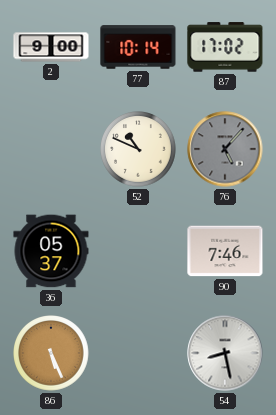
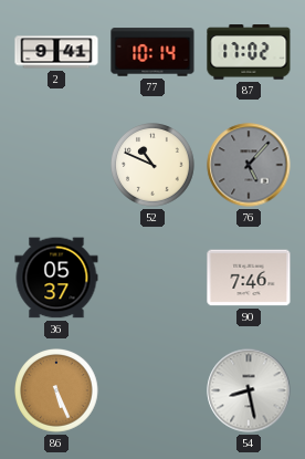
2: 9:00 -> 9:41 (56, 52)
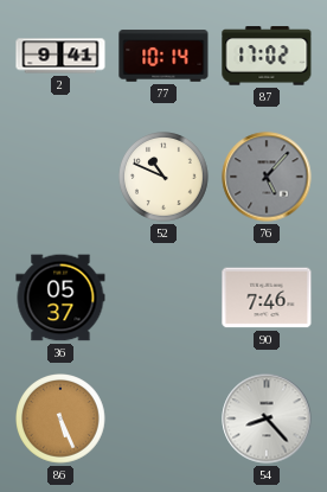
54: 8:28 -> 8:23 (267, 418)
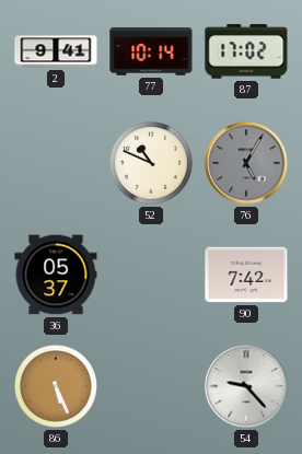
76: 5:07 -> 5:05 (246, 163)
90: 7:46 -> 7:42 (246, 275)
54: 8:23 -> 9:23 (246, 386)
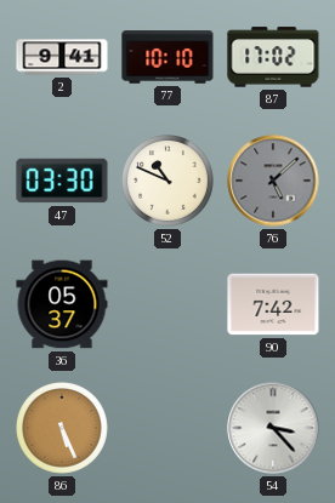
77: 10:14 -> 10:10 (167, 57)
47: none -> 03:30 (62, 181)
76: 5:05 -> 5:08 (273, 181)
54: 9:23 -> 3:23 (273, 428)
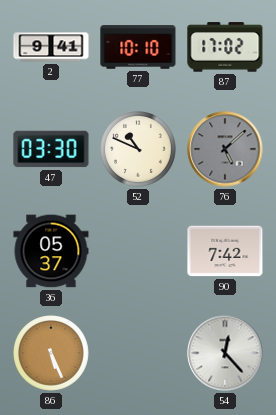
54: 3:23 -> 12:23 (225, 353)
